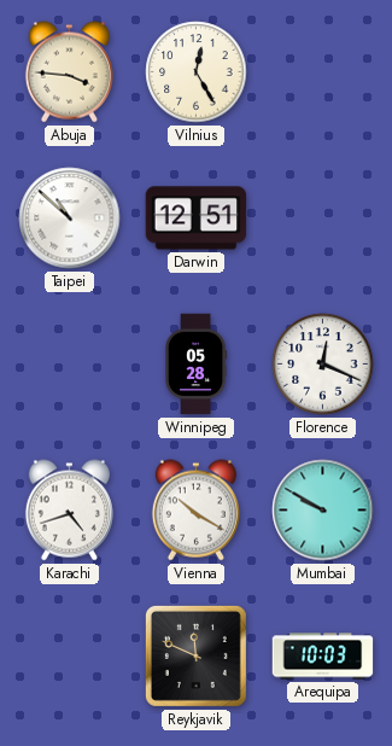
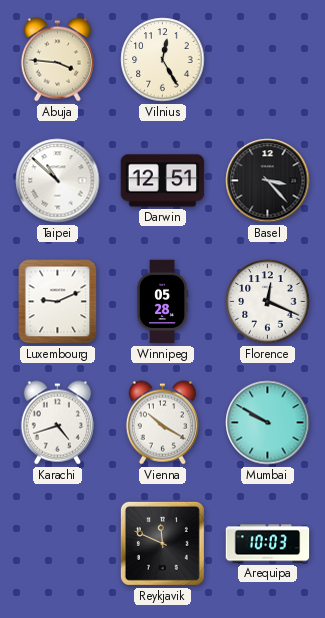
Basel: none -> 3:23 (268, 181)
Luxembourg: none -> 9:11 (58, 302)
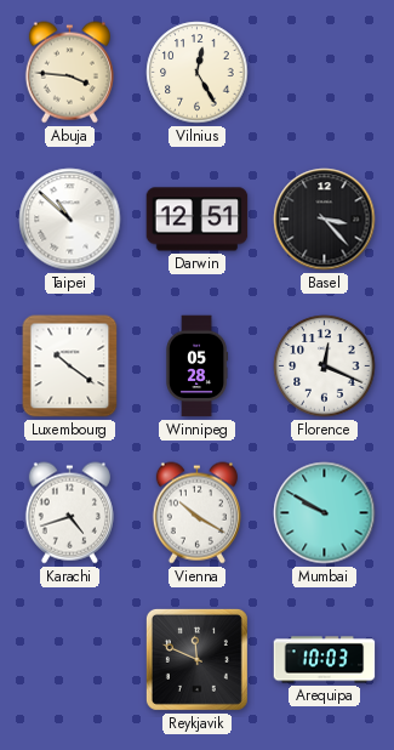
Luxembourg: 9:11 -> 10:21 (70, 367)
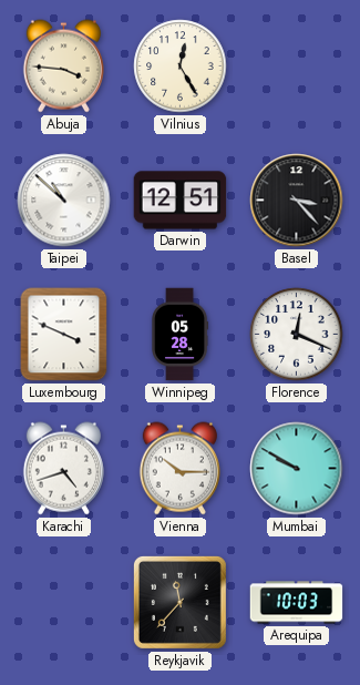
Luxembourg: 10:21 -> 3:49 (64, 335)
Vienna: 10:20 -> 10:15 (179, 469)
Reykjavik: 11:49 -> 11:37 (179, 602)
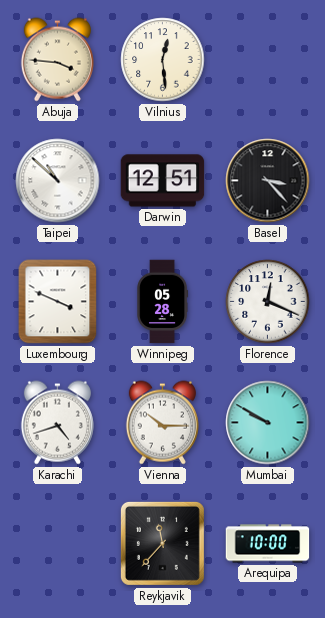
Vilnius: 12:25 -> 12:29 (163, 60)
Arequipa: 10:03 -> 10:00 (268, 544)
